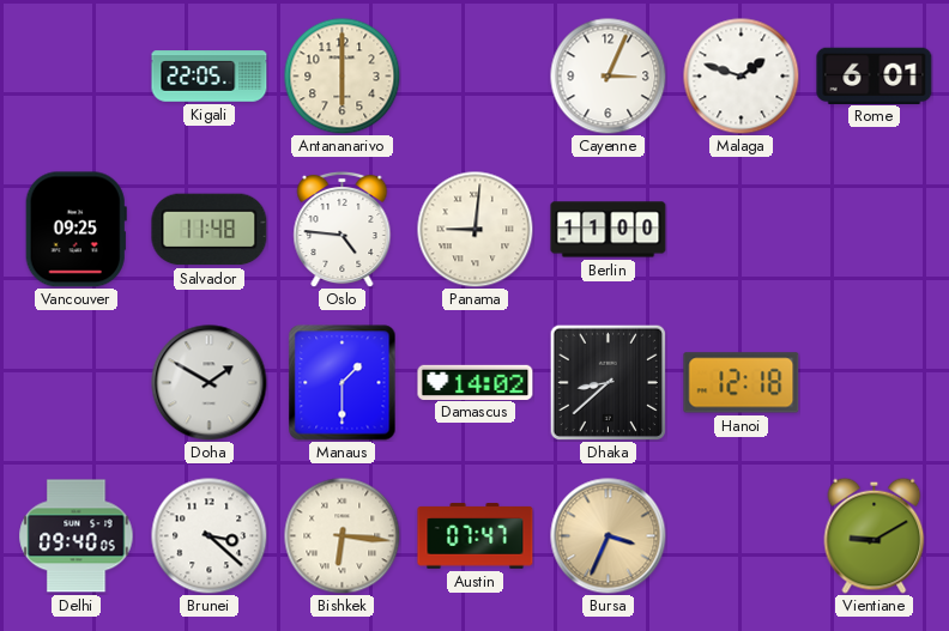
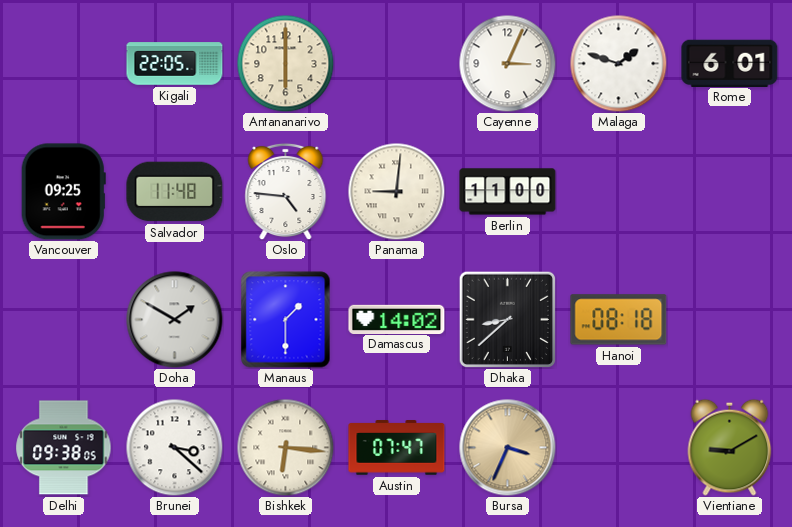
Hanoi: 12:18 -> 08:18 (619, 320)
Delhi: 09:40 -> 09:38 (64, 448)
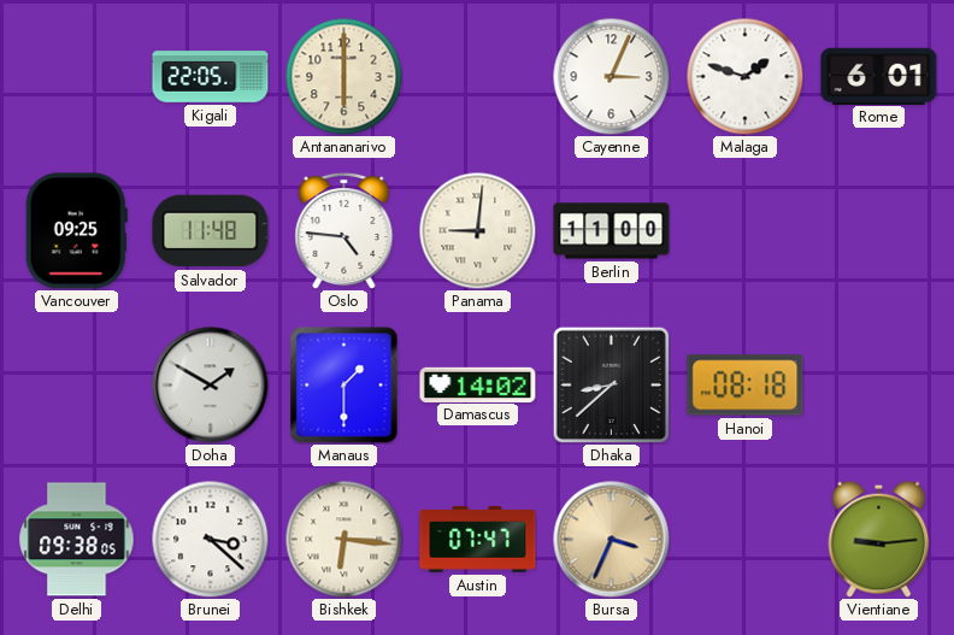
Vientiane: 9:10 -> 9:14 (879, 539)
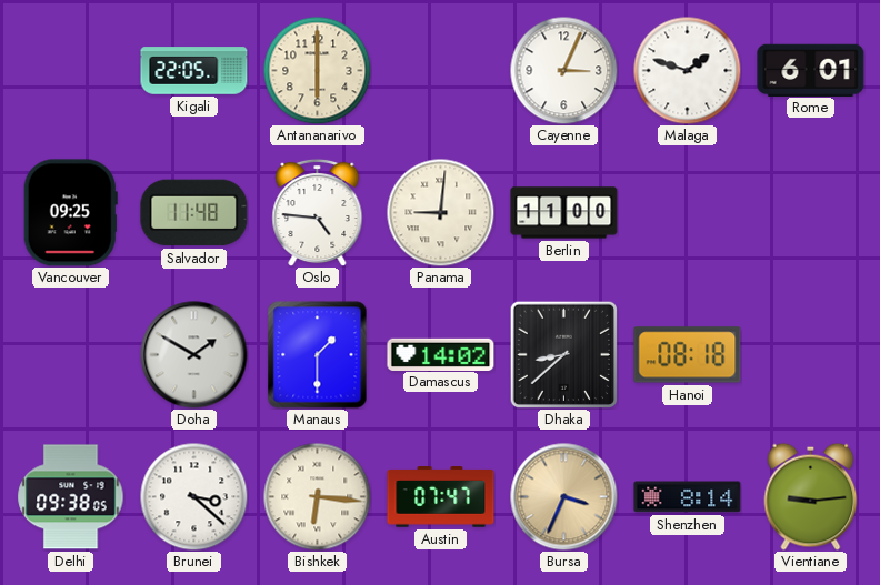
Shenzhen: none -> 8:14 (688, 497)
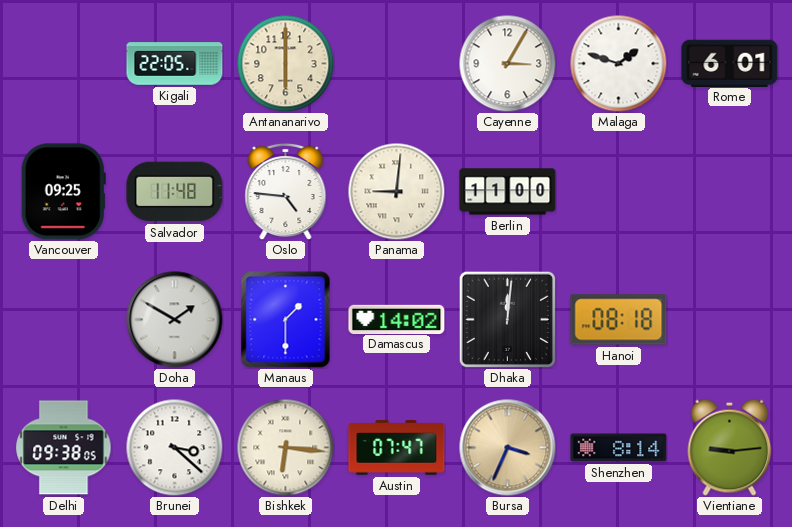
Cayenne: 3:04 -> 3:05 (507, 63)
Dhaka: 8:38 -> 12:01 (507, 319)
